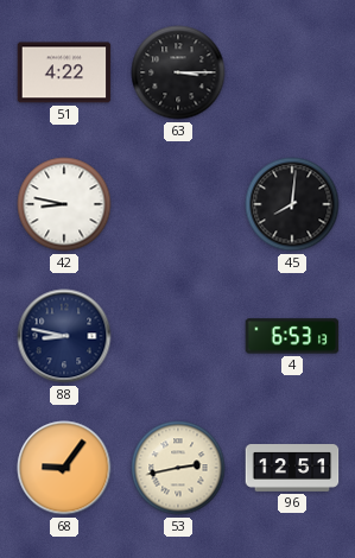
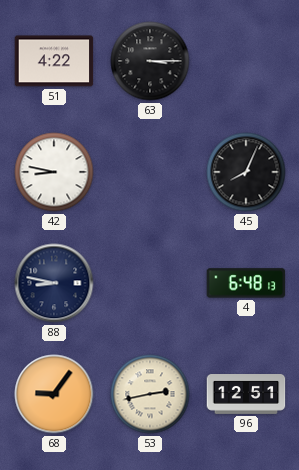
45: 8:01 -> 8:04 (246, 172)
4: 6:53 -> 6:48 (246, 283)
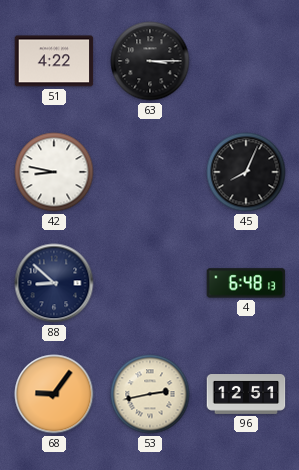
88: 8:47 -> 8:52 (54, 283)
